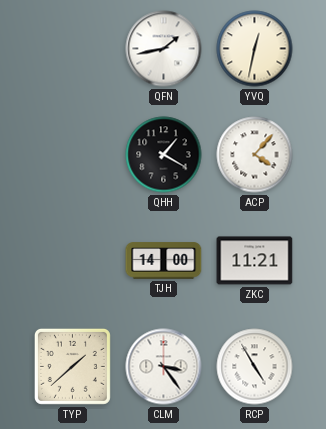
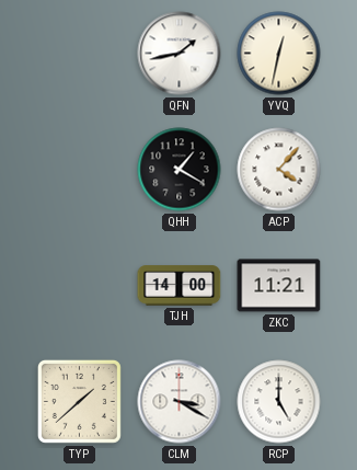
CLM: 3:24 -> 3:20 (180, 402)
RCP: 4:55 -> 5:00 (279, 402)
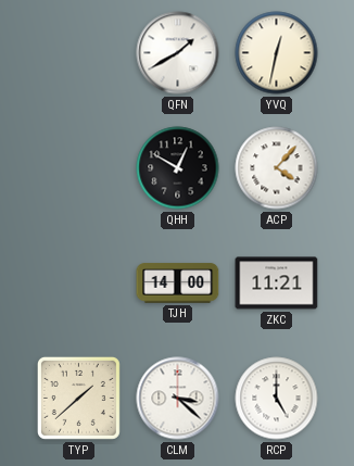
QFN: 1:43 -> 1:40 (178, 53)
QHH: 1:20 -> 12:50 (178, 168)
CLM: 3:20 -> 3:22 (178, 399)
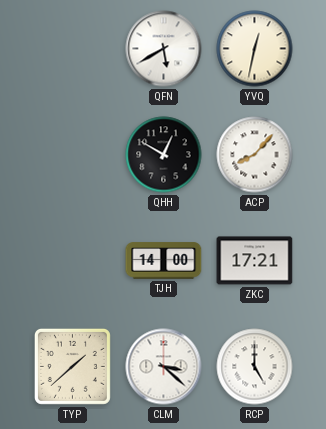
QFN: 1:40 -> 5:40 (164, 49)
ACP: 4:07 -> 8:07 (255, 155)
ZKC: 11:21 -> 17:21 (255, 261)
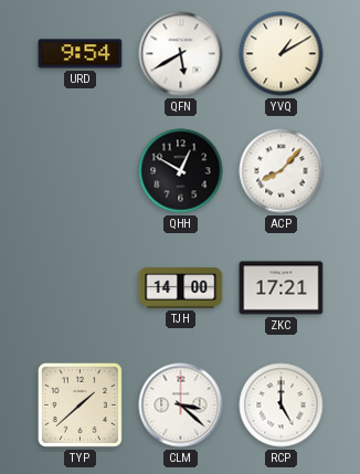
URD: none -> 9:54 (81, 54)
YVQ: 12:32 -> 1:10 (282, 54)
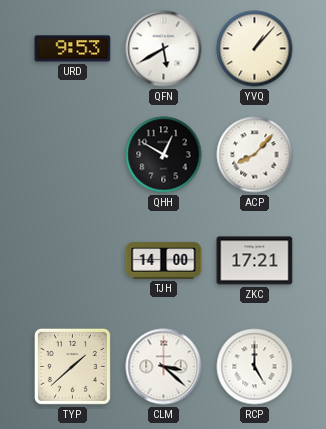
URD: 9:54 -> 9:53 (73, 49)
YVQ: 1:10 -> 1:07 (255, 49)
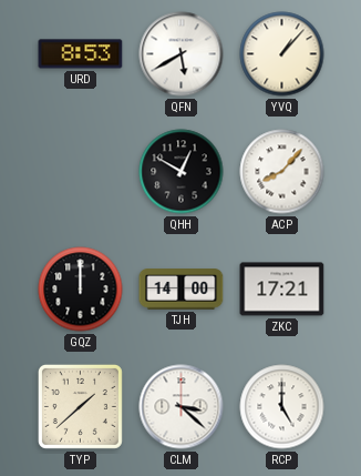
URD: 9:53 -> 8:53 (81, 54)
GQZ: none -> 12:00 (81, 290)
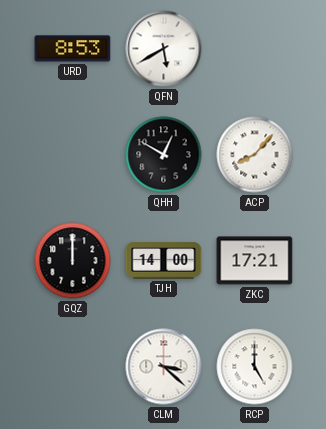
YVQ: 1:07 -> none (282, 54)
TYP: 1:38 -> none (80, 406)
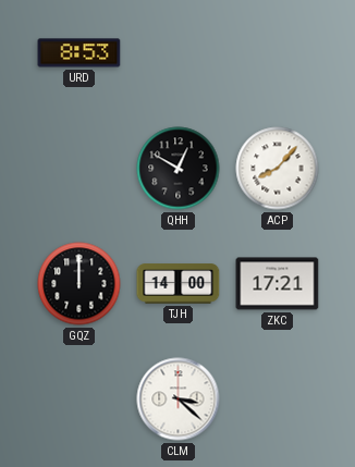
QFN: 5:40 -> none (164, 49)
RCP: 5:00 -> none (255, 367)
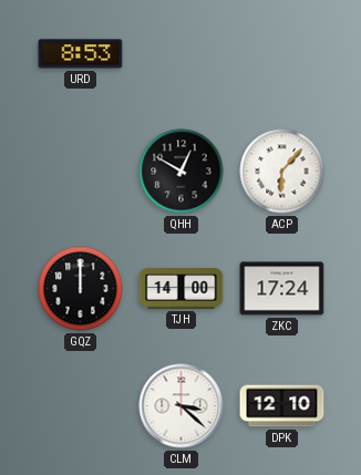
ACP: 8:07 -> 6:07 (282, 172)
ZKC: 17:21 -> 17:24 (282, 289)
DPK: none -> 12:10 (282, 406)
